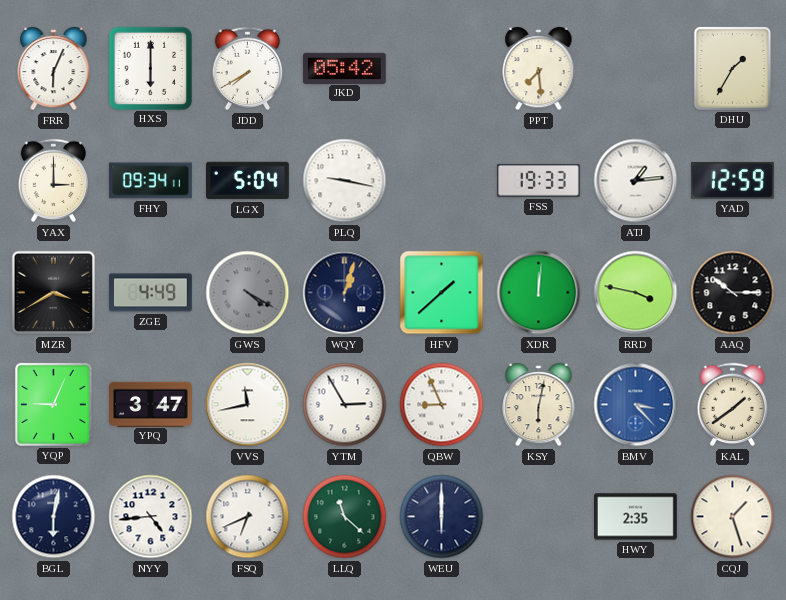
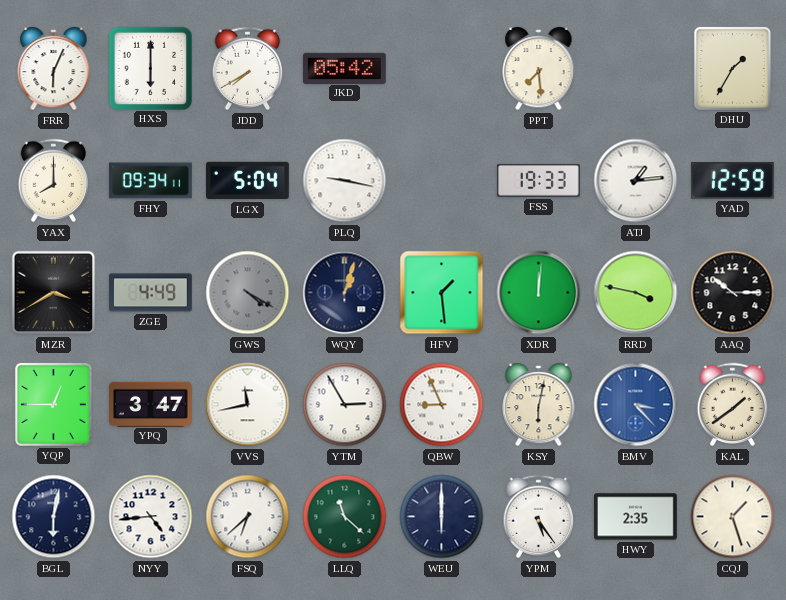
YAX: 3:00 -> 8:00 (54, 181)
HFV: 1:38 -> 1:29 (442, 293)
YQP: 9:04 -> 12:45 (53, 404)
FSQ: 6:41 -> 6:38 (248, 517)
YPM: none -> 5:24 (539, 517)
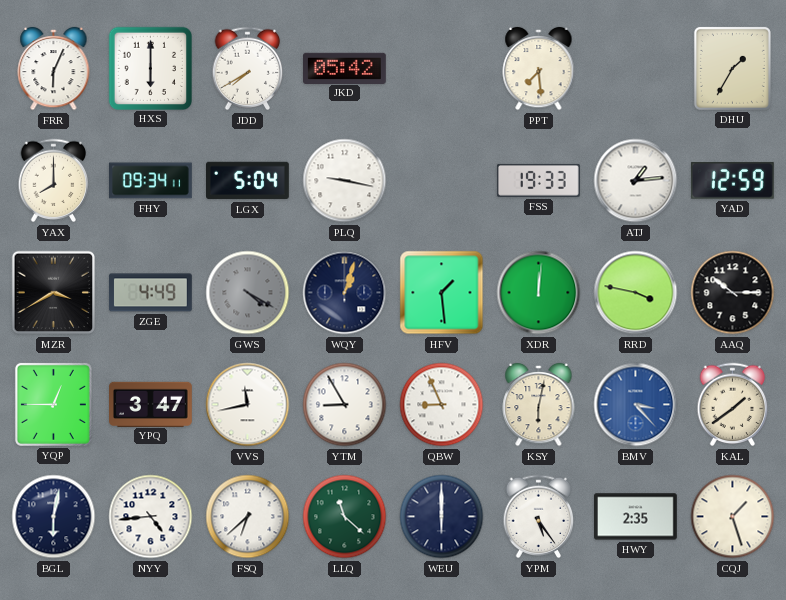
YTM: 2:55 -> 8:55 (345, 405)
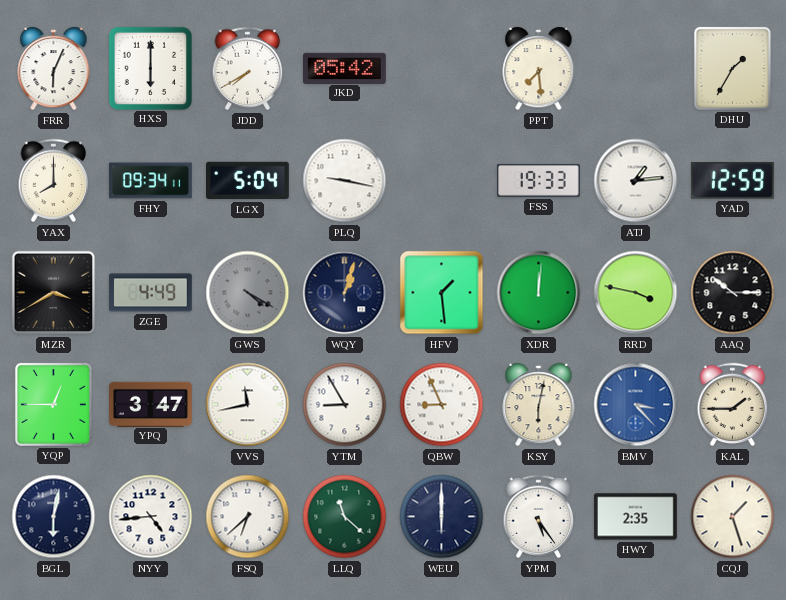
KAL: 1:39 -> 1:45 (733, 405)
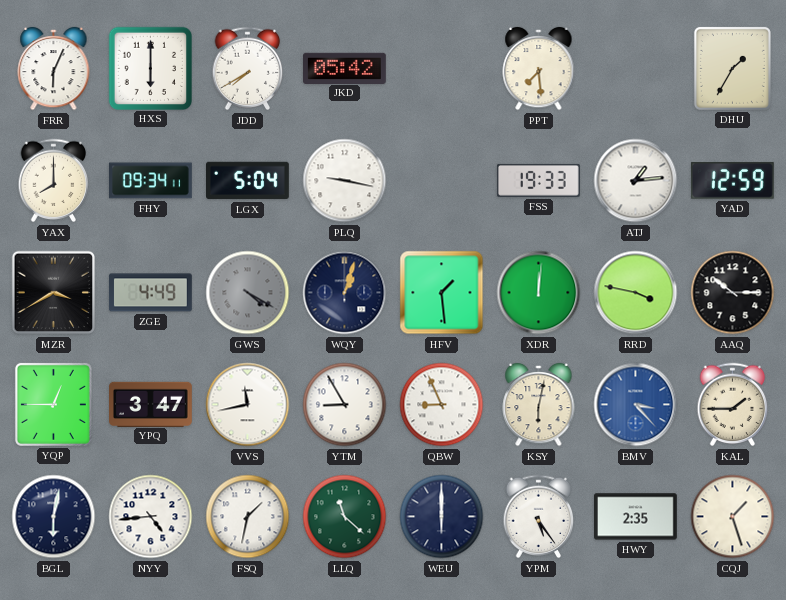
FSQ: 6:38 -> 1:32 (248, 517)
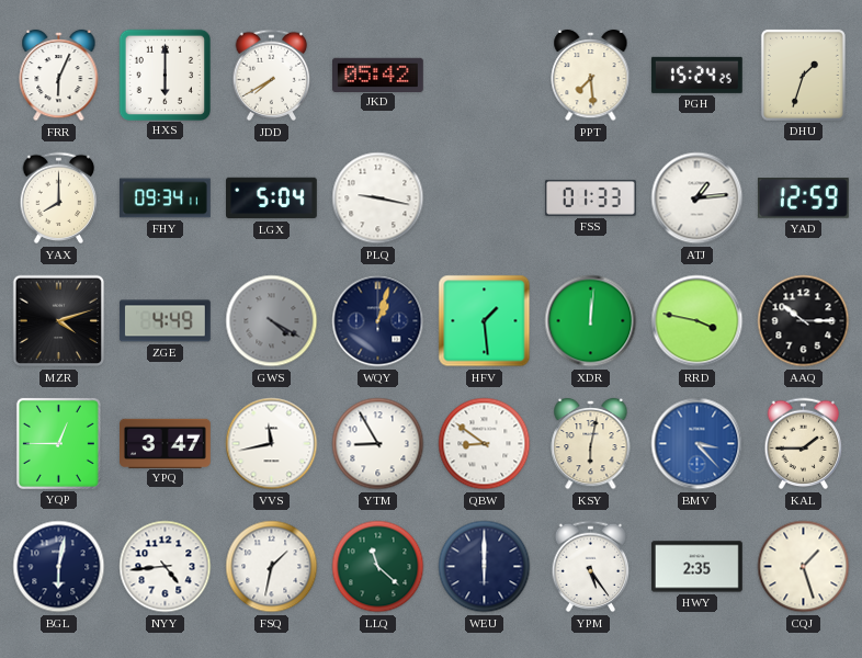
PGH: none -> 15:24 (696, 75)
DHU: 1:35 -> 1:33 (803, 75)
FSS: 19:33 -> 01:33 (590, 198)
MZR: 3:40 -> 4:12 (59, 321)
QBW: 8:56 -> 8:51 (485, 444)
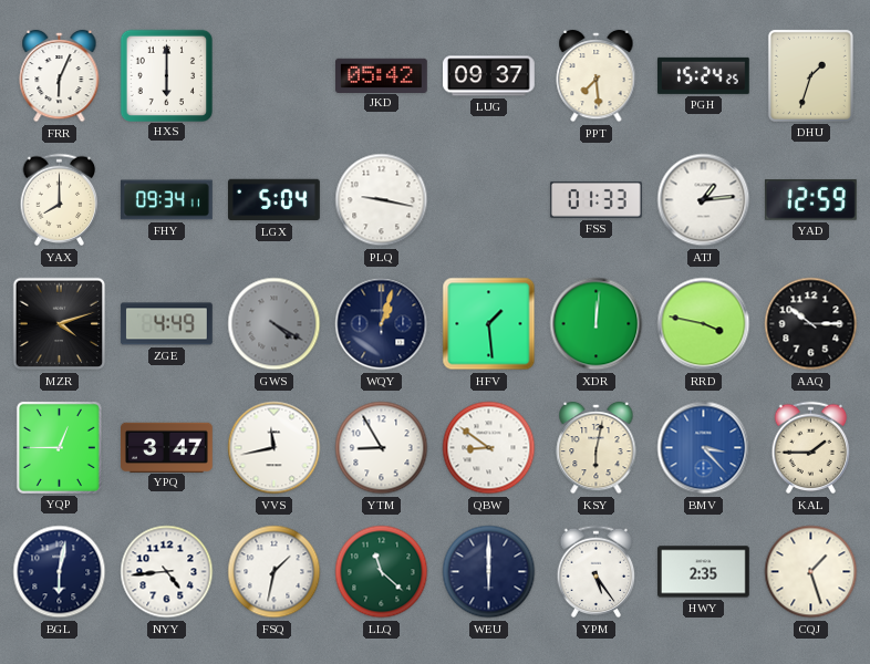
JDD: 7:40 -> none (272, 76)
LUG: none -> 09:37 (489, 76)
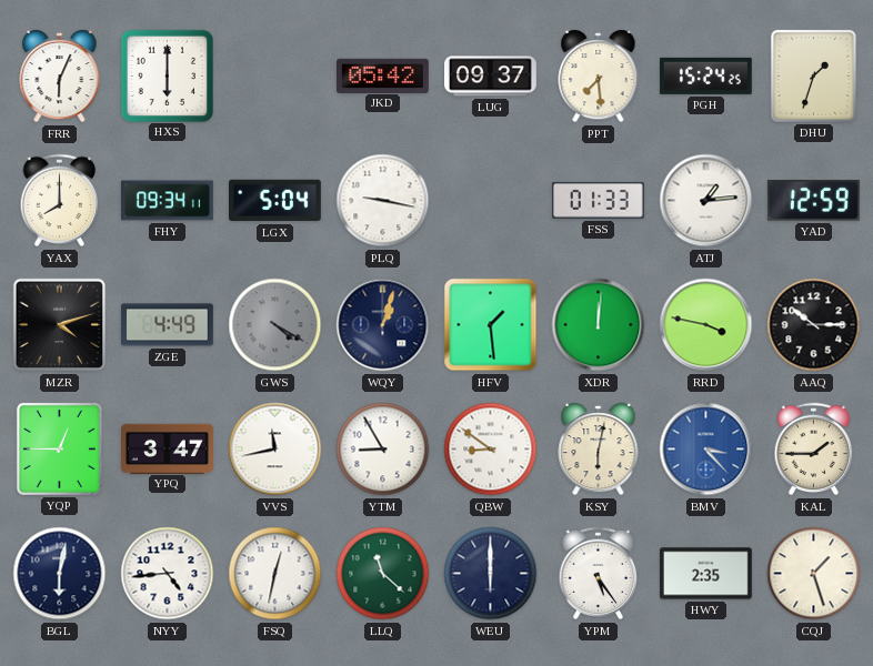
FSQ: 1:32 -> 12:32 (275, 574)
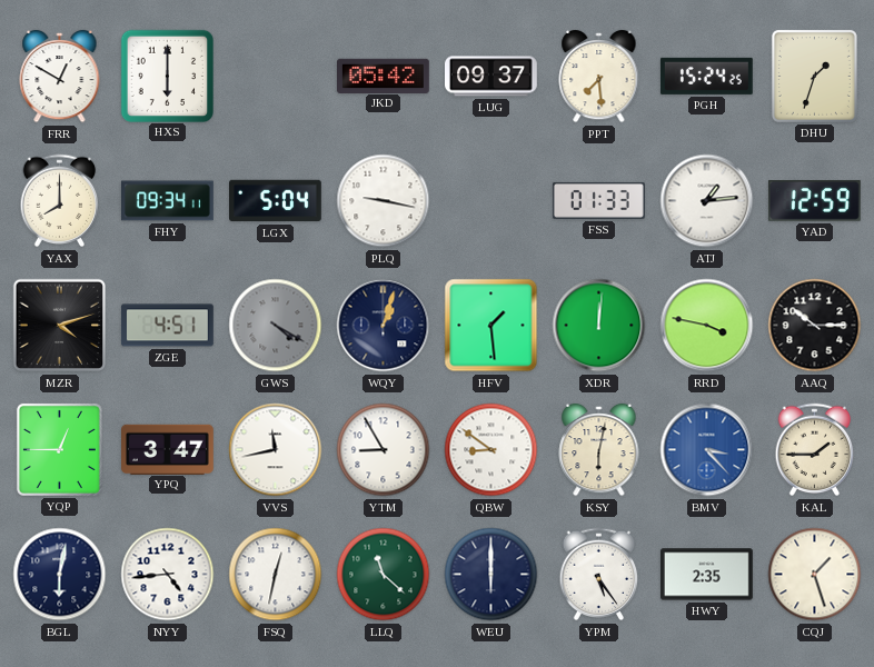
FRR: 6:04 -> 12:50 (60, 77)
ZGE: 4:49 -> 4:51 (167, 326)
